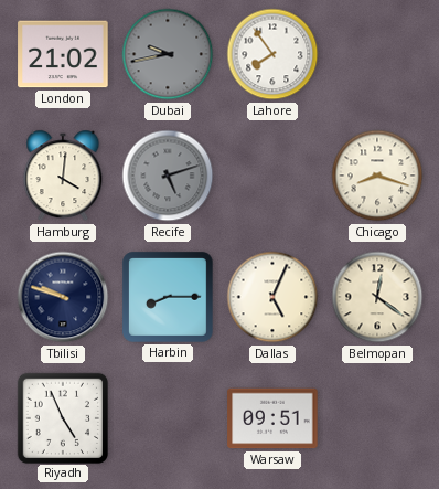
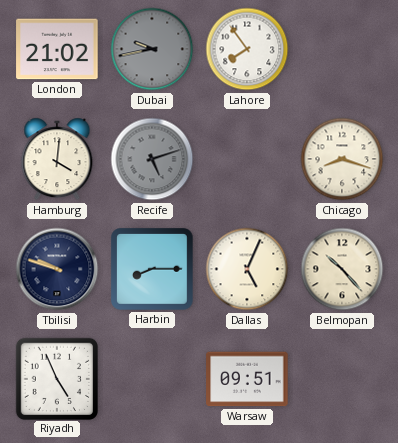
Belmopan: 12:21 -> 10:23 (342, 269)
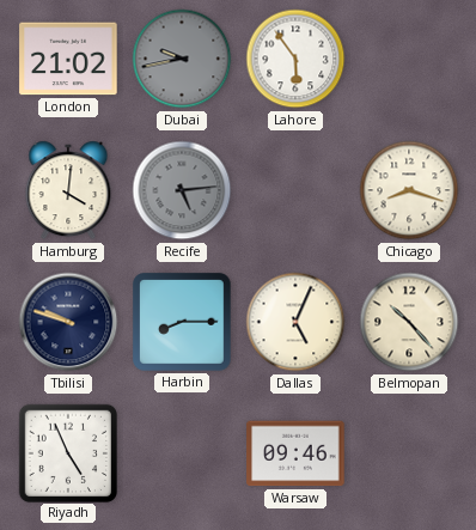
Lahore: 7:54 -> 5:54 (295, 59)
Recife: 5:12 -> 5:14 (182, 190)
Warsaw: 09:51 -> 09:46 (295, 453)
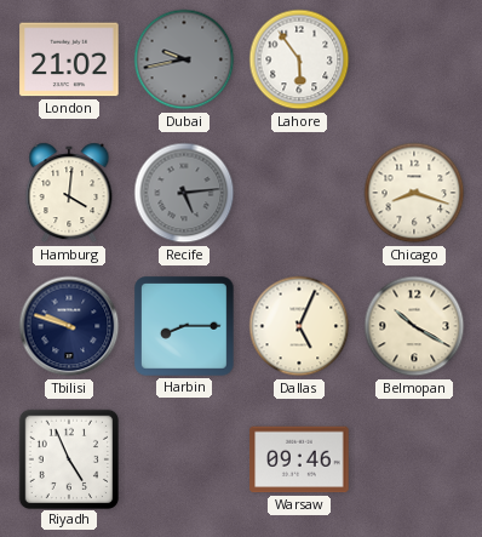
Belmopan: 10:23 -> 10:20 (414, 326)
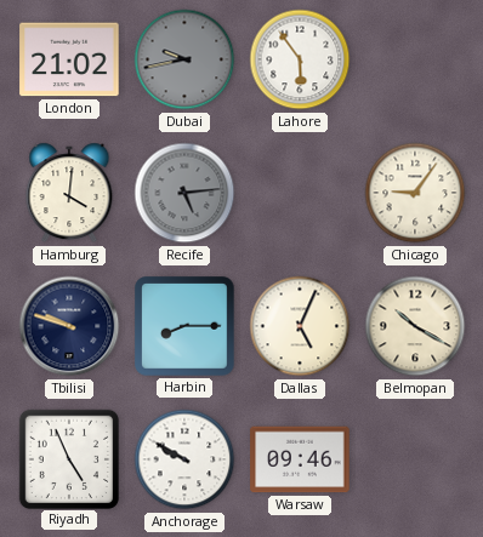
Chicago: 8:18 -> 9:06 (415, 193)
Anchorage: none -> 9:50 (184, 459)
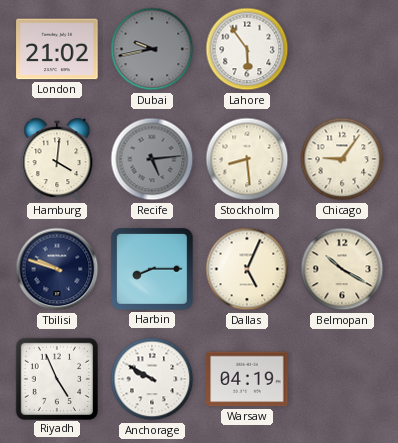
Stockholm: none -> 8:29 (247, 159)
Warsaw: 09:46 -> 04:19 (247, 379)
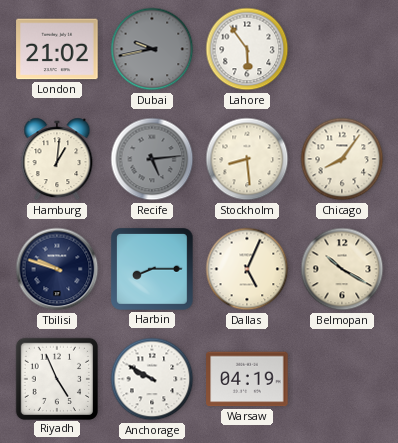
Hamburg: 4:01 -> 1:01 (57, 159)
Chicago: 9:06 -> 8:06 (342, 159)
